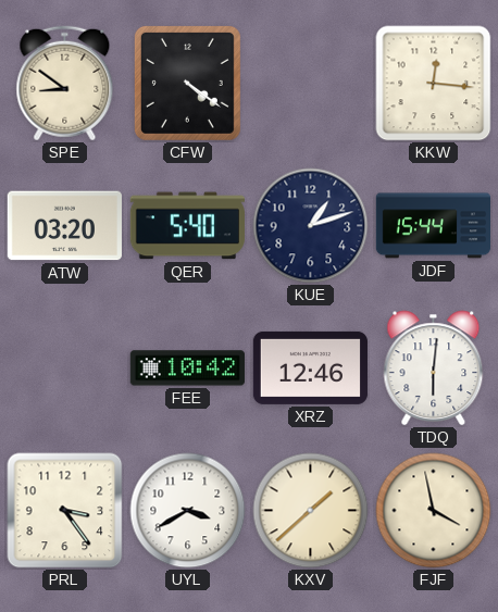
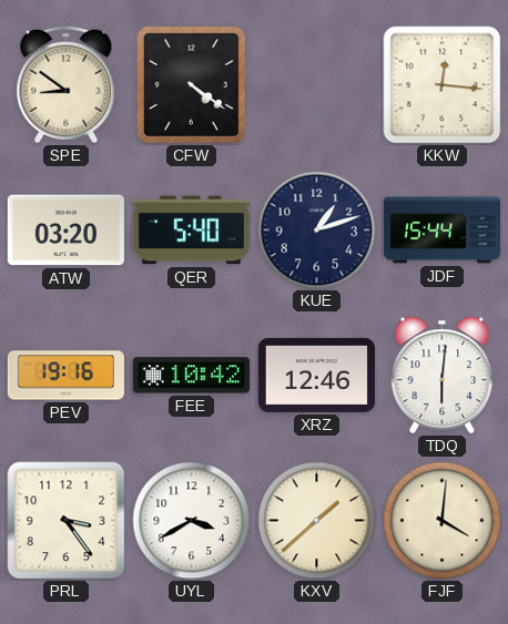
PEV: none -> 19:16 (65, 376)
FJF: 3:58 -> 4:01 (443, 521)
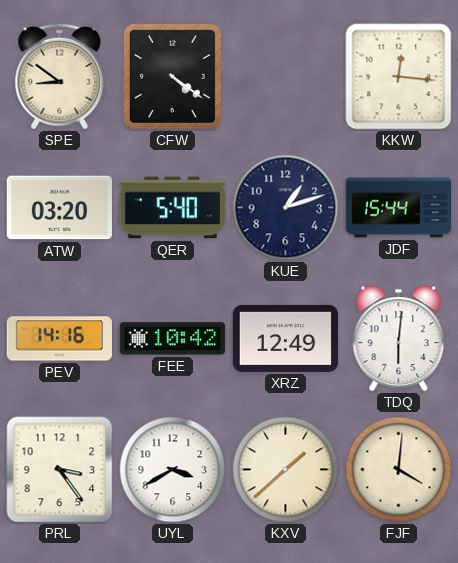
PEV: 19:16 -> 14:16 (59, 339)
XRZ: 12:46 -> 12:49 (285, 338)
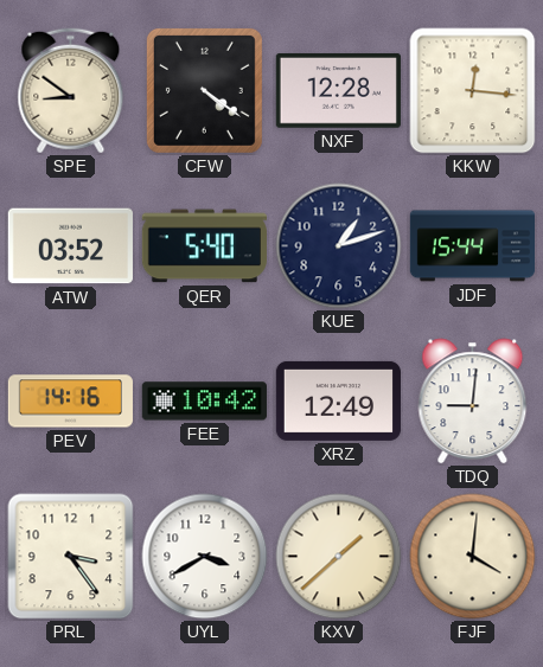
NXF: none -> 12:28 (338, 90)
ATW: 03:20 -> 03:52 (70, 246)
TDQ: 6:01 -> 9:01 (473, 402)
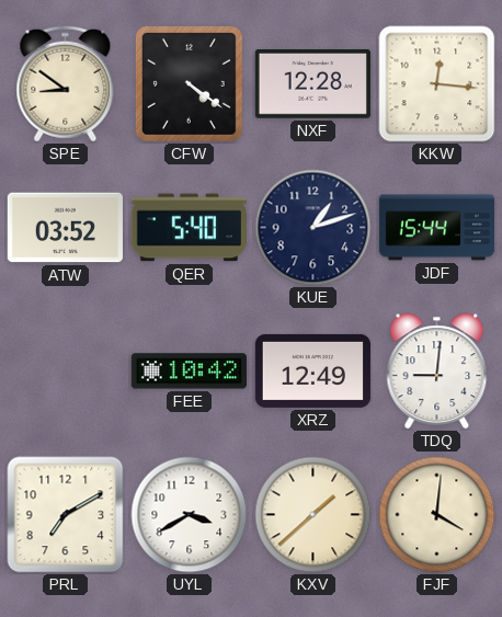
PEV: 14:16 -> none (70, 402)
PRL: 3:24 -> 7:10 (66, 515)
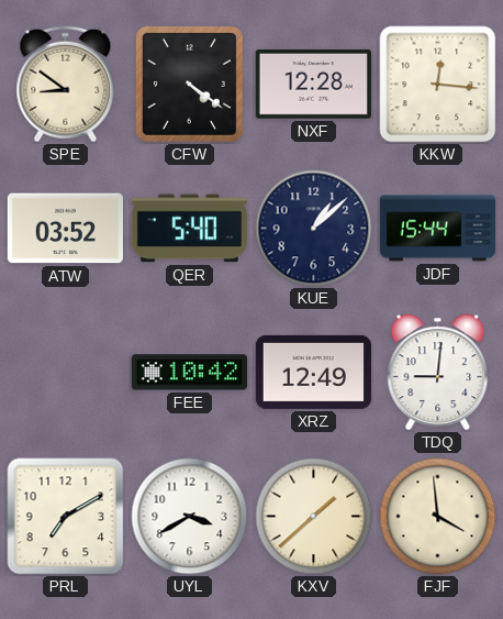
KUE: 1:12 -> 1:08 (314, 229)
FJF: 4:01 -> 3:59 (438, 517)
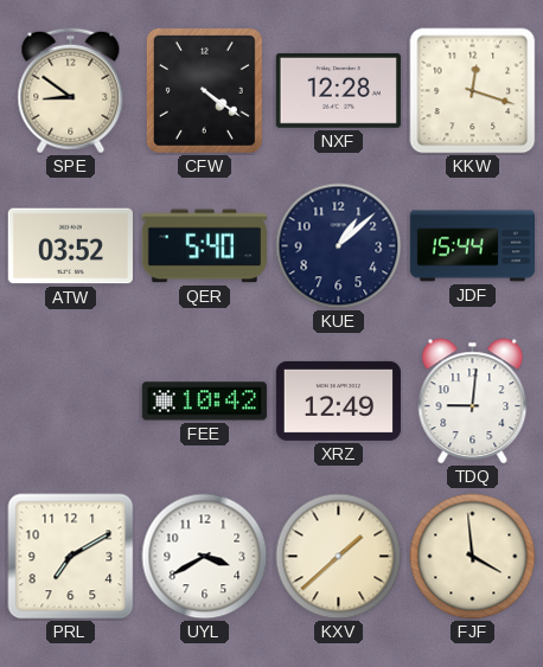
KKW: 12:16 -> 12:18 (473, 91)
